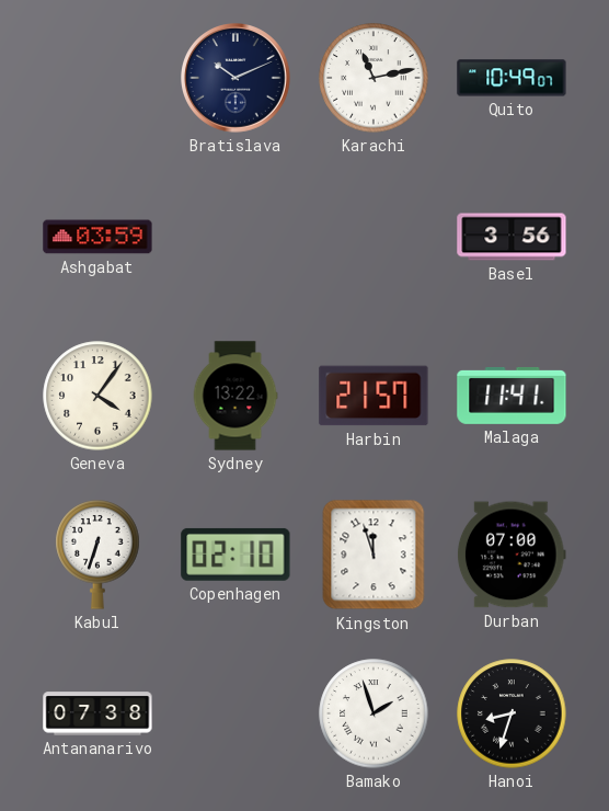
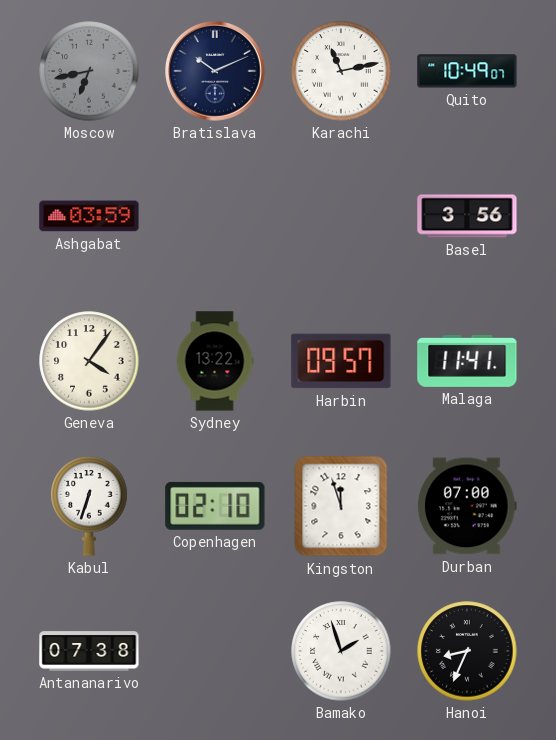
Moscow: none -> 6:43 (89, 71)
Harbin: 21:57 -> 09:57 (341, 361)
Hanoi: 8:33 -> 8:34 (467, 651)
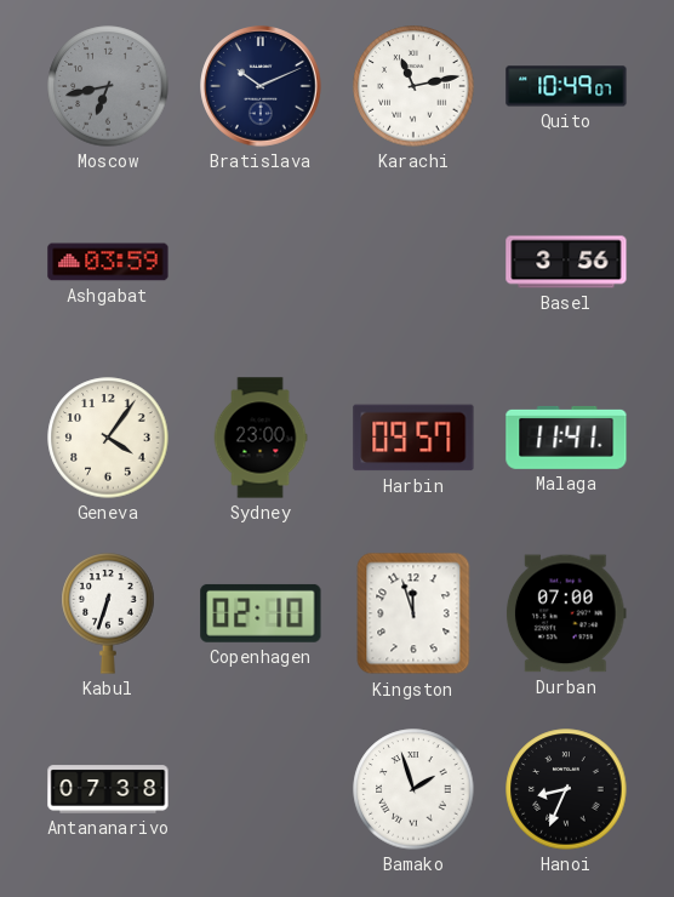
Sydney: 13:22 -> 23:00 (261, 438)
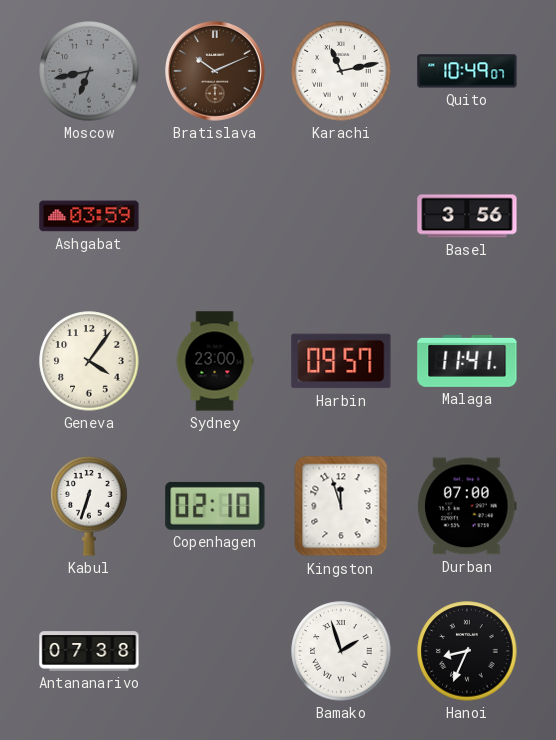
Bratislava dial: navy -> brown (216, 72)
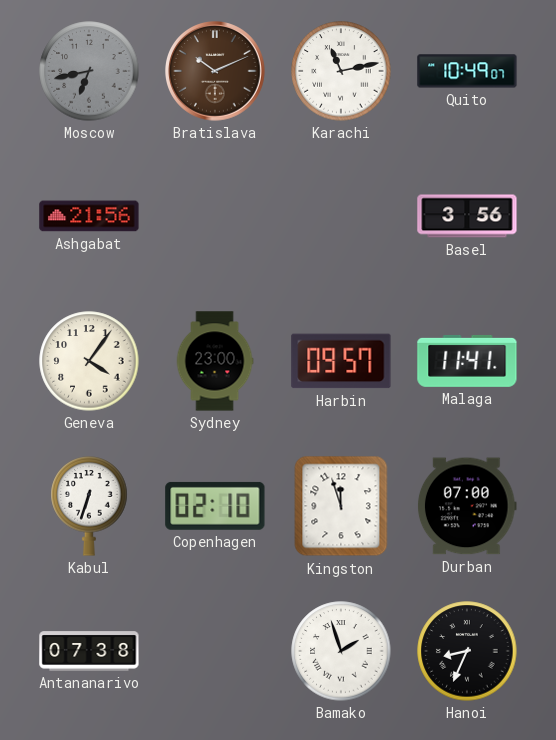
Ashgabat: 03:59 -> 21:56 (89, 216)
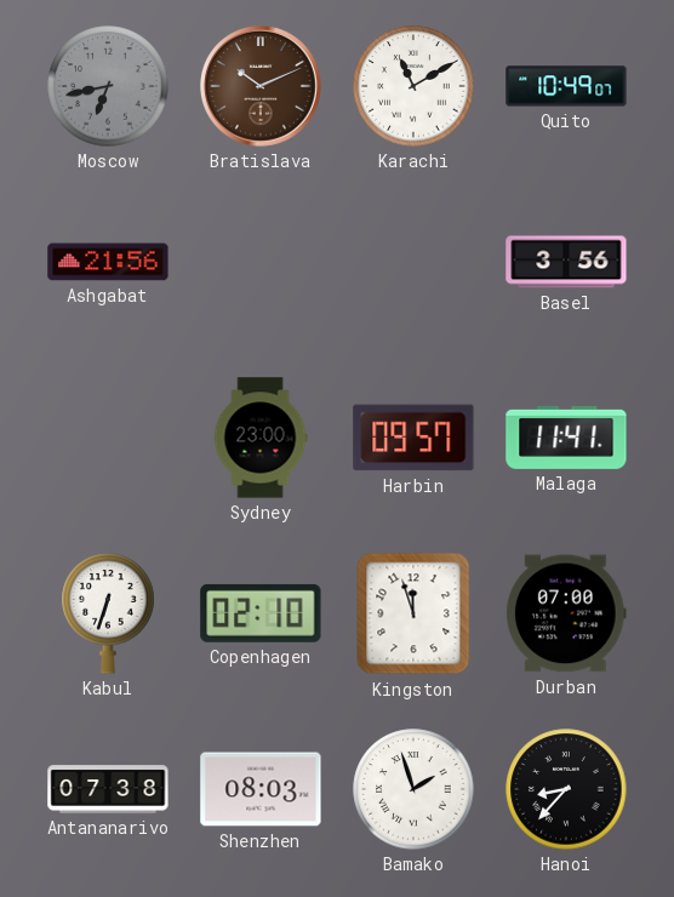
Karachi: 11:13 -> 11:10 (413, 86)
Geneva: 4:06 -> none (89, 361)
Shenzhen: none -> 08:03 (261, 789)
Hanoi: 8:34 -> 8:37 (566, 789)
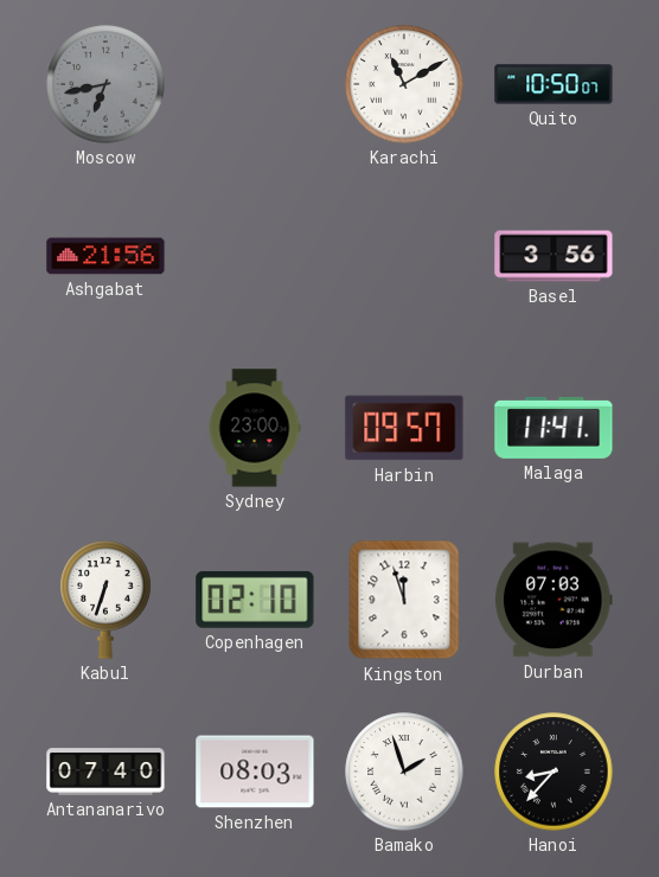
Bratislava: 10:11 -> none (262, 87)
Quito: 10:49 -> 10:50 (554, 84)
Durban: 07:00 -> 07:03 (554, 600)
Antananarivo: 07:38 -> 07:40 (105, 772)
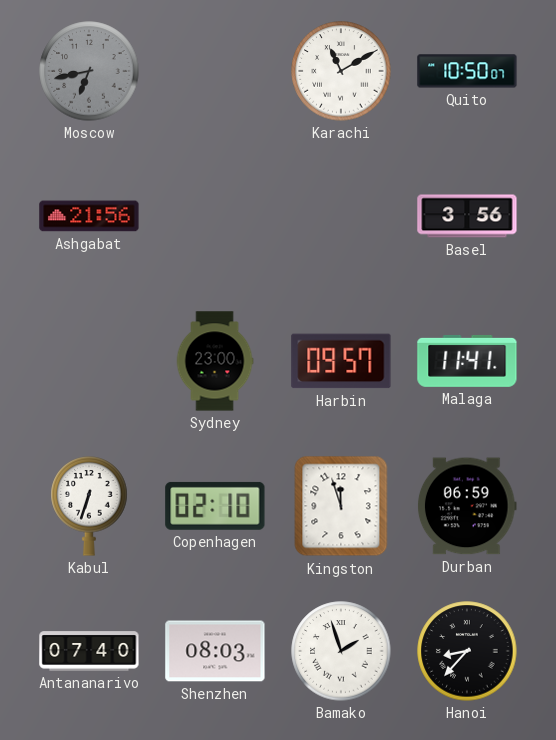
Durban: 07:03 -> 06:59 (467, 506)
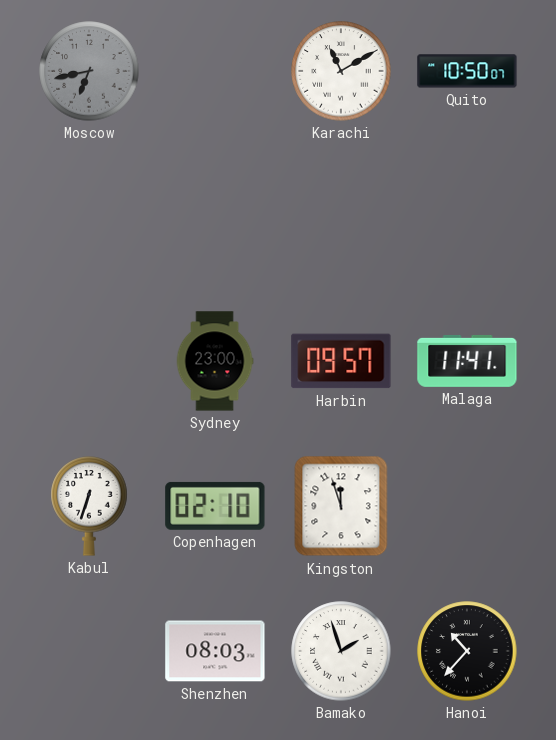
Ashgabat: 21:56 -> none (89, 216)
Basel: 3:56 -> none (467, 216)
Durban: 06:59 -> none (467, 506)
Antananarivo: 07:40 -> none (89, 651)
Hanoi: 8:37 -> 10:37 (467, 651)
